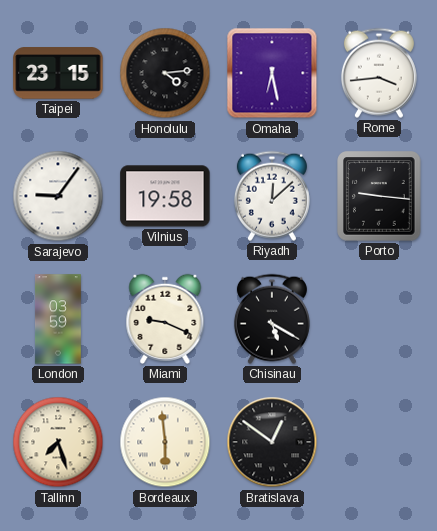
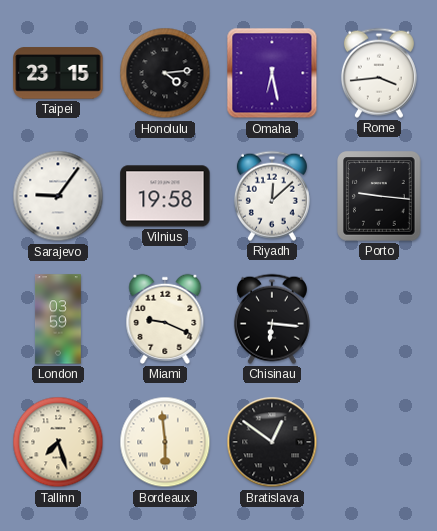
Chisinau: 5:20 -> 6:16 (272, 319)
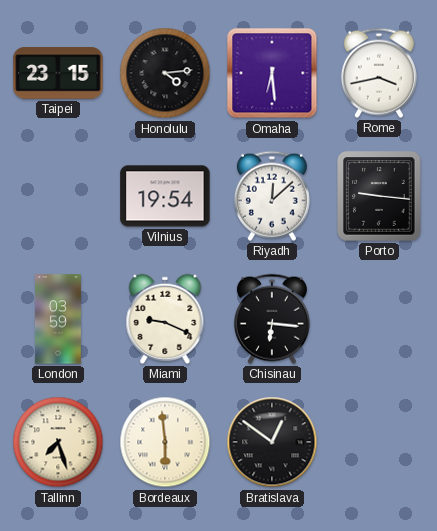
Omaha: 6:28 -> 6:29 (272, 73)
Rome: 3:44 -> 3:43 (379, 73)
Sarajevo: 9:06 -> none (58, 196)
Vilnius: 19:58 -> 19:54 (165, 196)
